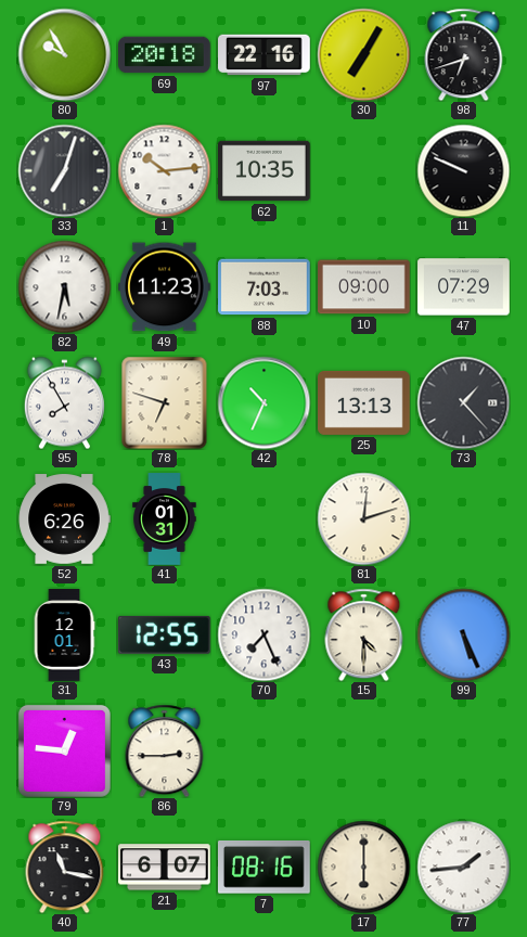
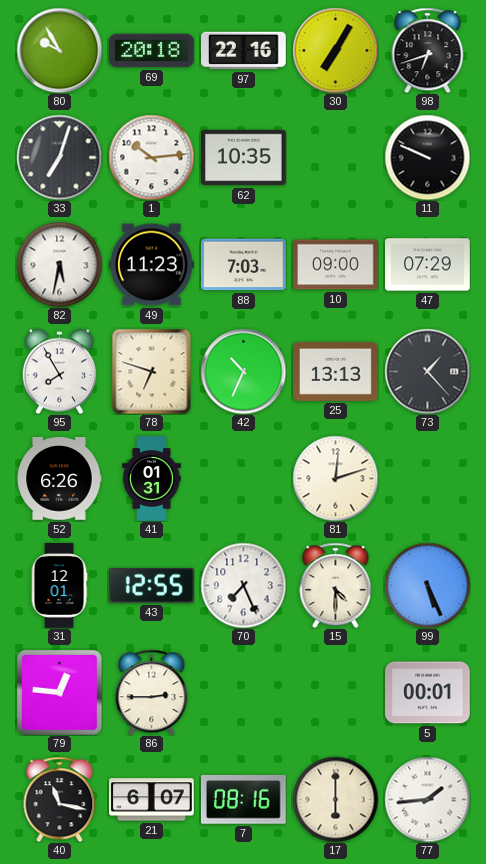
5: none -> 00:01 (428, 693)
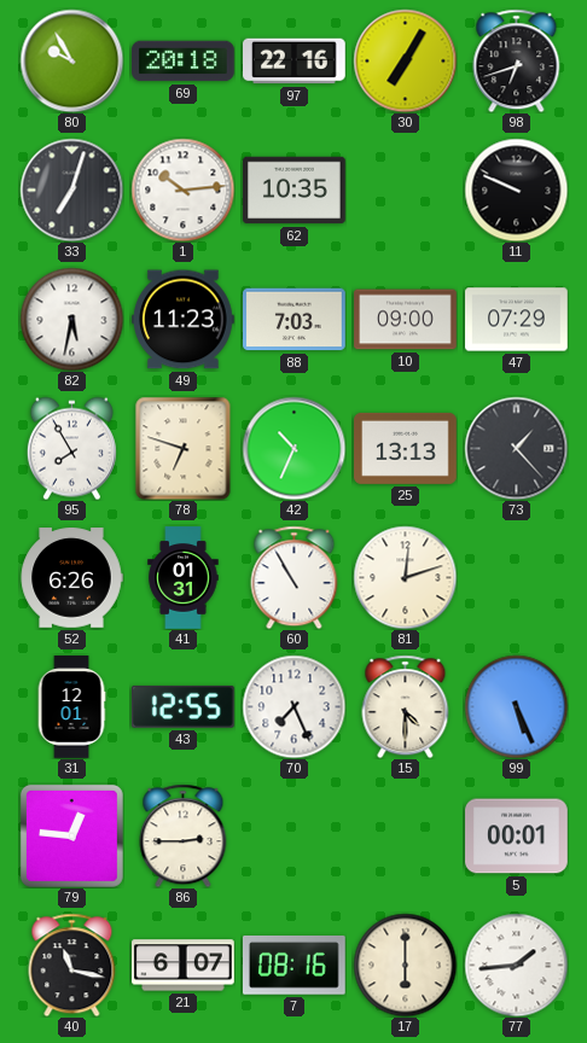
60: none -> 10:55 (295, 577)
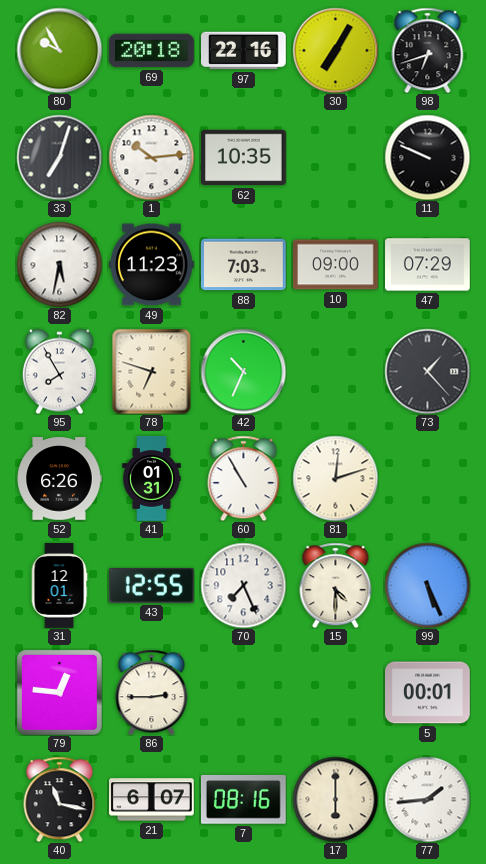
25: 13:13 -> none (406, 448)
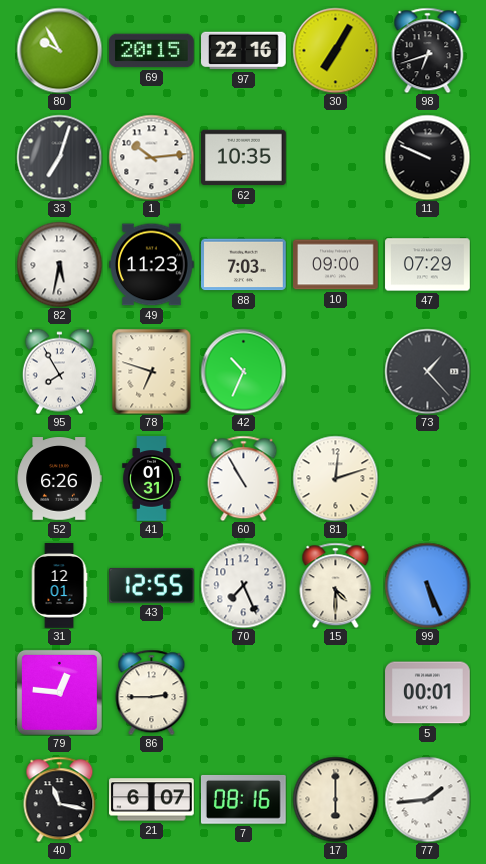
69: 20:18 -> 20:15 (152, 51)
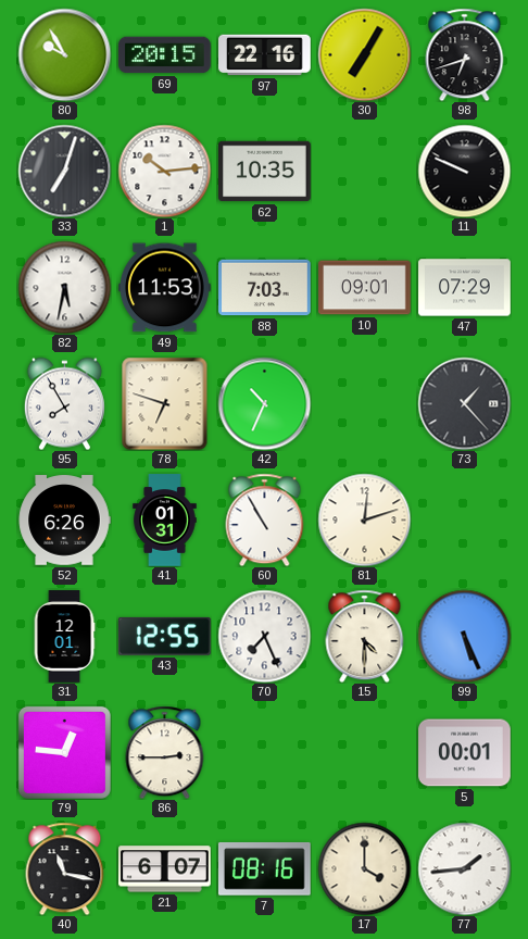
49: 11:23 -> 11:53 (165, 288)
10: 09:00 -> 09:01 (365, 288)
17: 6:00 -> 4:00 (364, 868)
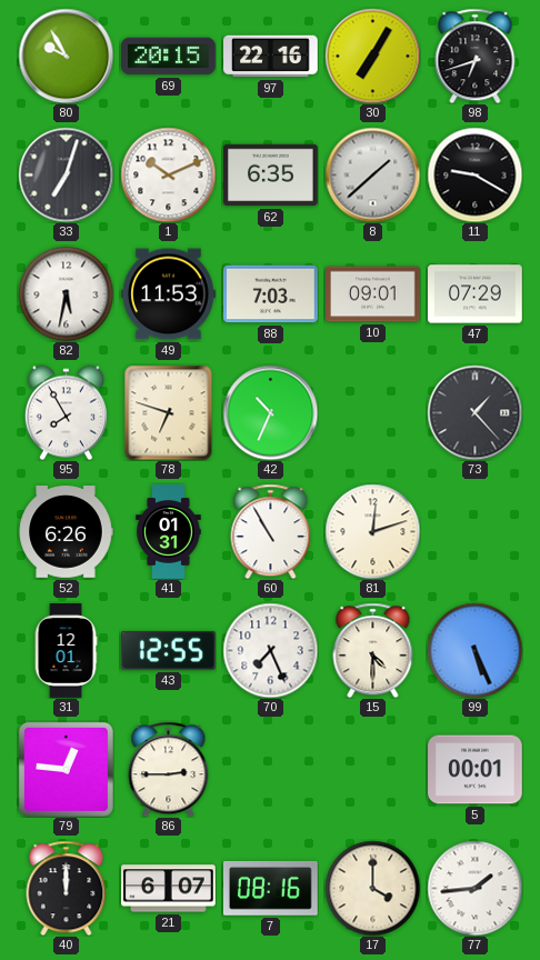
1: 10:14 -> 10:11 (168, 174)
62: 10:35 -> 6:35 (271, 176)
8: none -> 1:38 (372, 174)
11: 9:49 -> 9:20 (474, 174)
40: 11:17 -> 12:00 (67, 888)
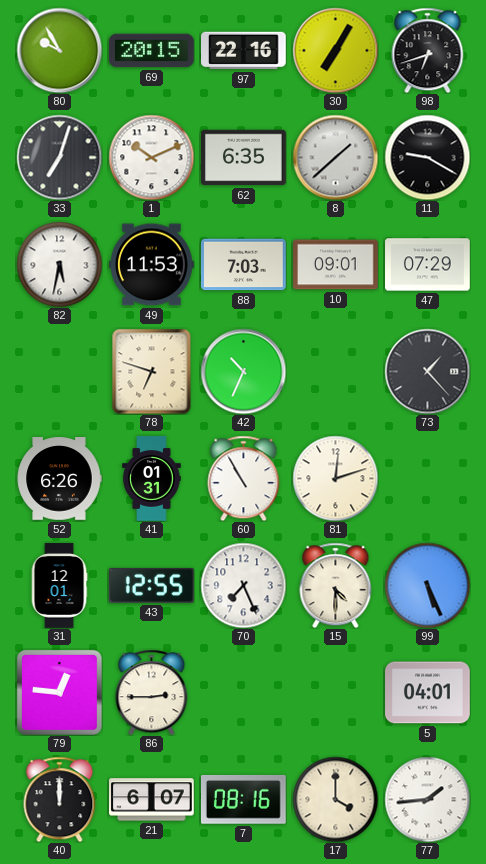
95: 7:55 -> none (66, 412)
5: 00:01 -> 04:01 (428, 693)
